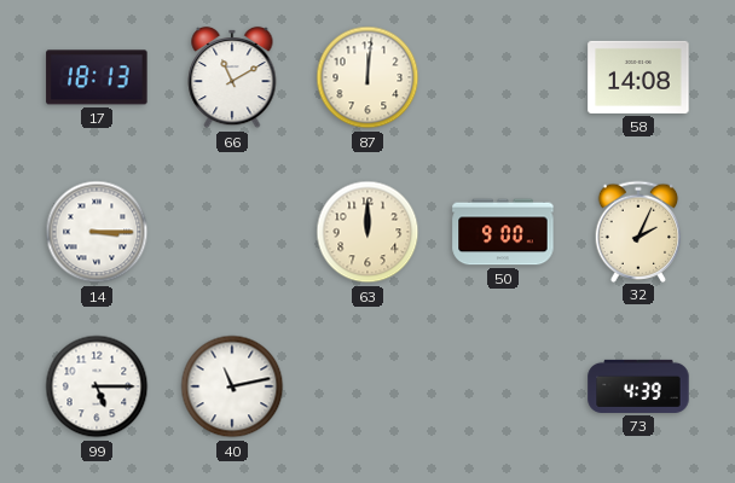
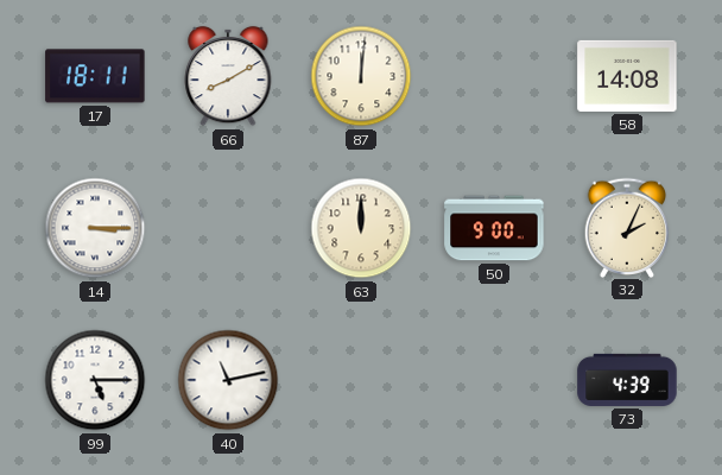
17: 18:13 -> 18:11 (95, 76)
66: 11:10 -> 8:10 (228, 76)
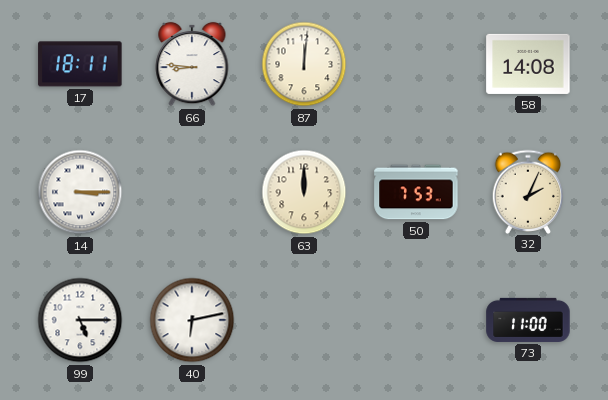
66: 8:10 -> 8:46 (192, 64)
50: 9:00 -> 7:53 (416, 192)
40: 11:13 -> 6:13 (192, 320)
73: 4:39 -> 11:00 (528, 320)
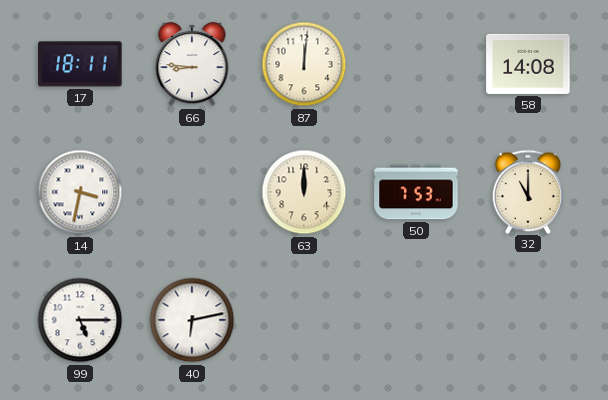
14: 3:15 -> 3:32 (80, 192)
32: 2:04 -> 11:00 (528, 191)
73: 11:00 -> none (528, 320)
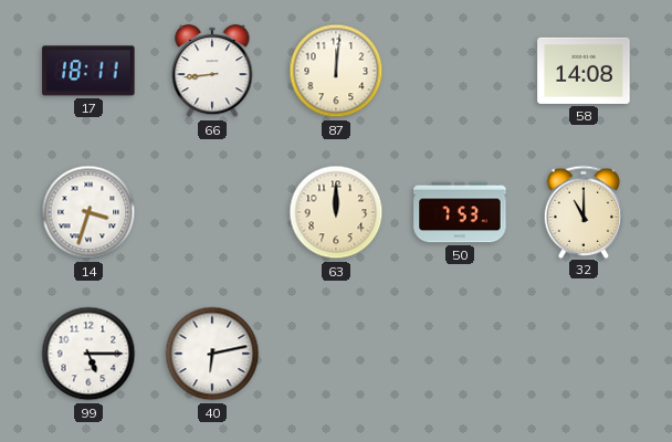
66: 8:46 -> 8:44 (212, 71)
14: 3:32 -> 3:33 (88, 212)
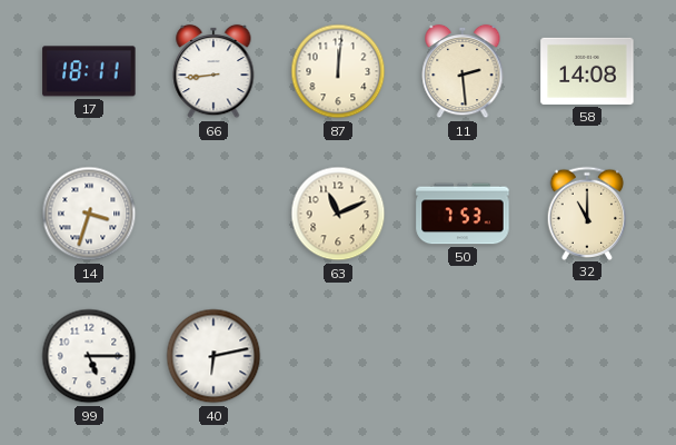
11: none -> 2:29 (463, 71)
63: 12:00 -> 11:11 (338, 214)
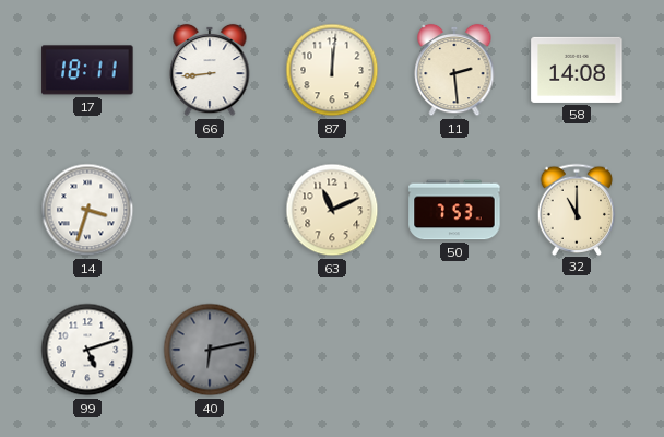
99: 5:15 -> 5:12 (87, 350)
40 dial: white -> grey (210, 350)
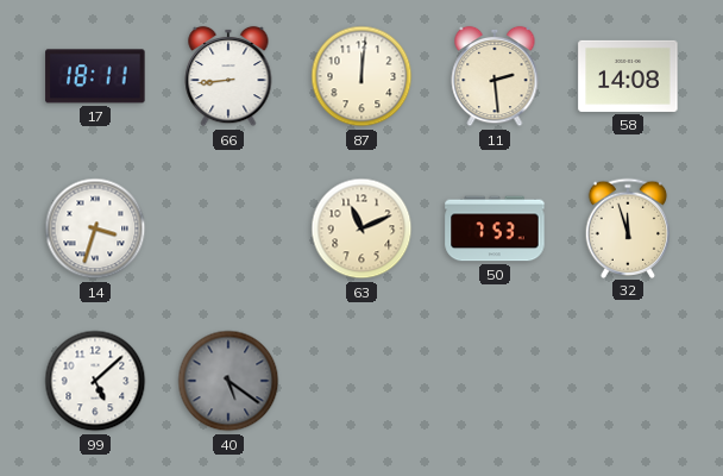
32: 11:00 -> 11:57 (628, 227)
99: 5:12 -> 5:08 (95, 381)
40: 6:13 -> 5:21 (228, 381)
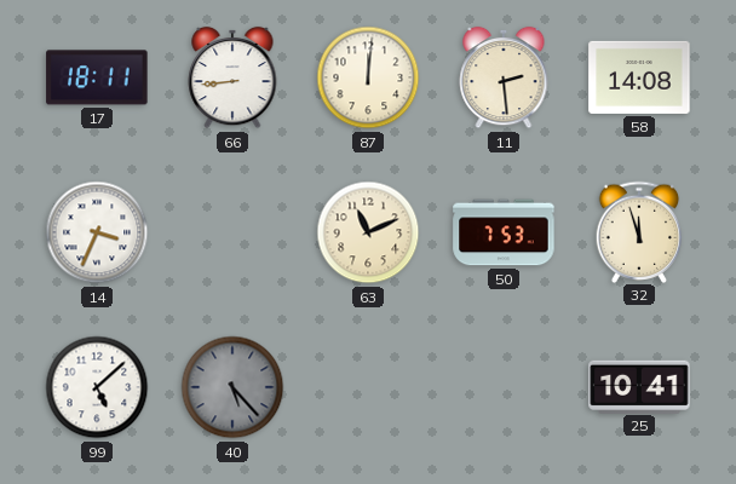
14: 3:33 -> 3:34 (97, 232)
40: 5:21 -> 5:23 (232, 387)
25: none -> 10:41 (639, 386)
